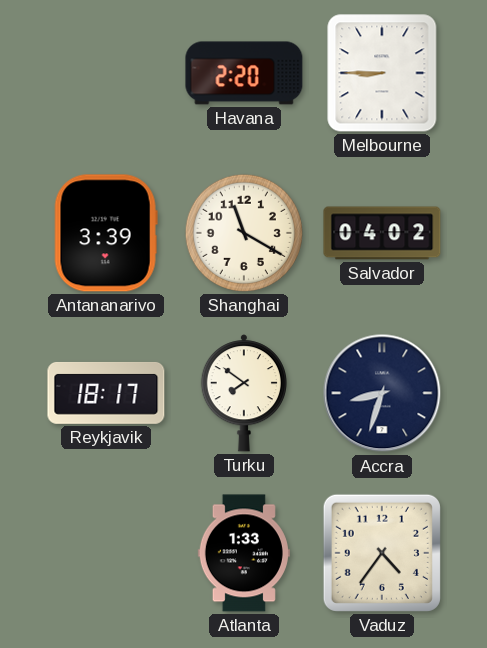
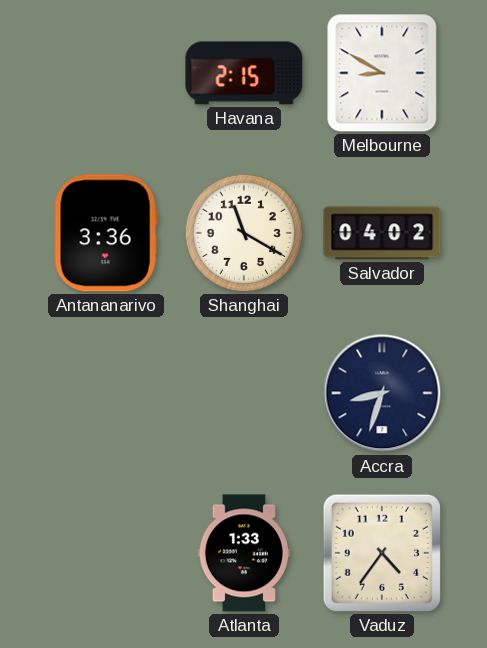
Havana: 2:20 -> 2:15 (244, 73)
Melbourne: 8:45 -> 8:50 (382, 73)
Antananarivo: 3:39 -> 3:36 (106, 233)
Reykjavik: 18:17 -> none (106, 393)
Turku: 7:51 -> none (243, 393)
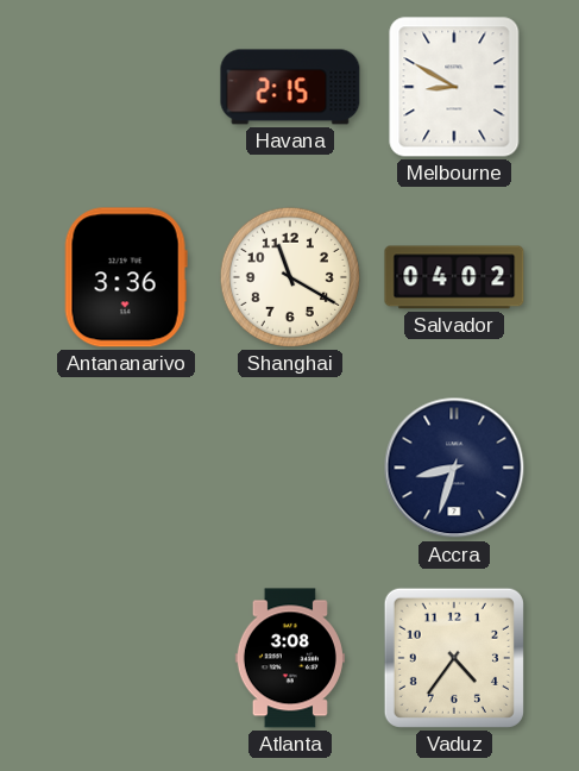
Atlanta: 1:33 -> 3:08 (290, 658)
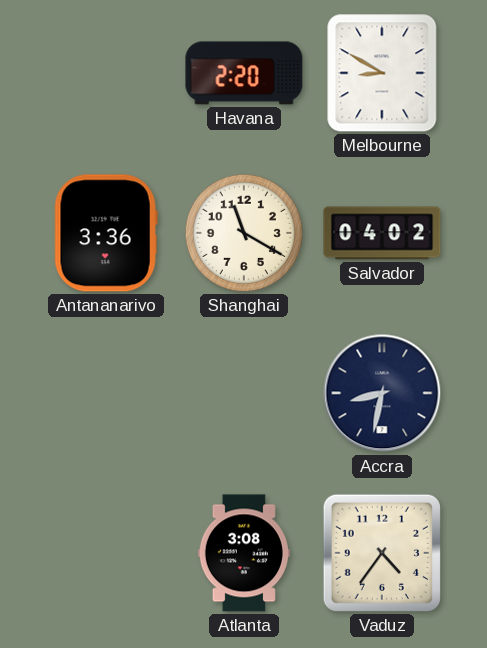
Havana: 2:15 -> 2:20 (244, 73)
Accra: 8:33 -> 8:32 (382, 393)
